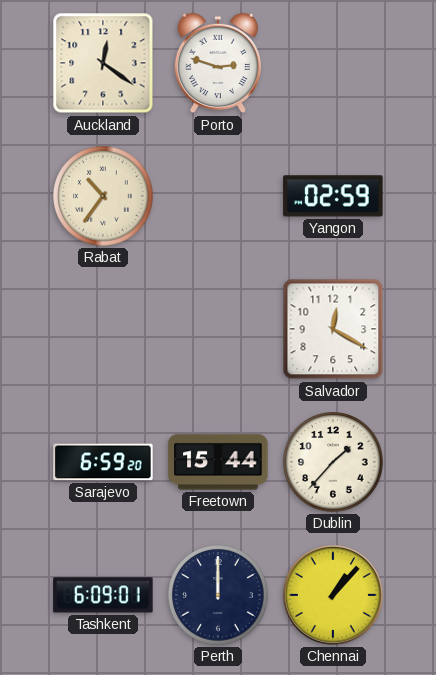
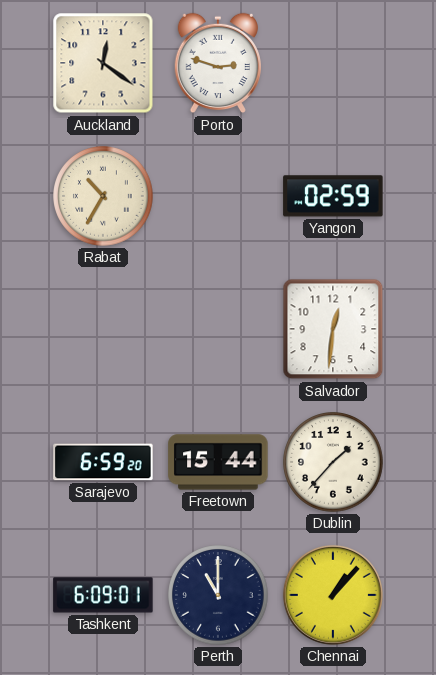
Rabat: 10:36 -> 10:35 (103, 196)
Salvador: 12:20 -> 12:31 (333, 329)
Perth: 12:00 -> 11:00 (218, 595)
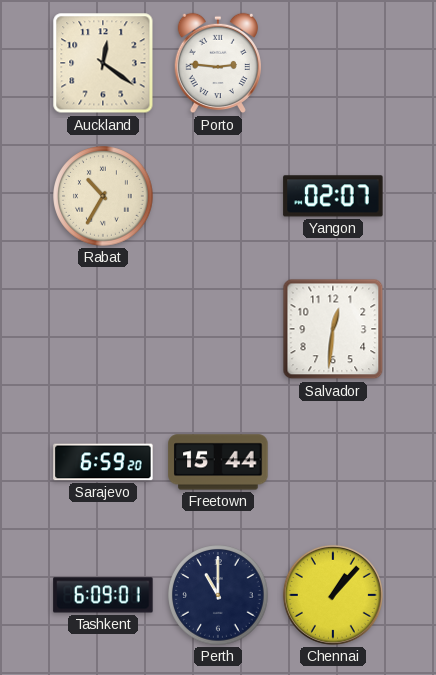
Porto: 2:48 -> 2:46 (218, 63)
Yangon: 02:59 -> 02:07 (333, 196)
Dublin: 1:37 -> none (333, 462)
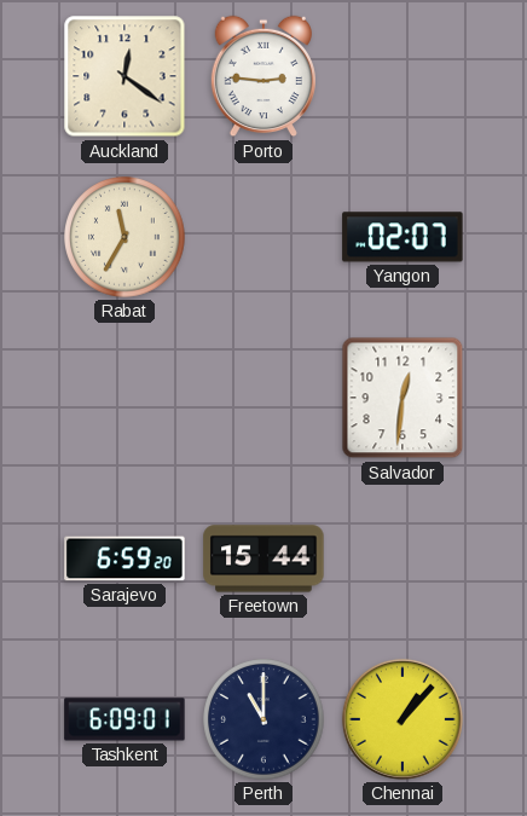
Rabat: 10:35 -> 11:35 (124, 237)
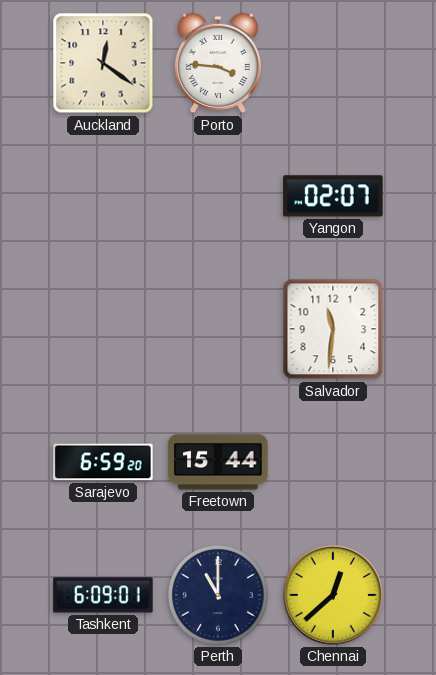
Porto: 2:46 -> 3:46 (218, 63)
Rabat: 11:35 -> none (124, 237)
Salvador: 12:31 -> 11:31 (333, 329)
Chennai: 1:07 -> 12:38 (333, 595)
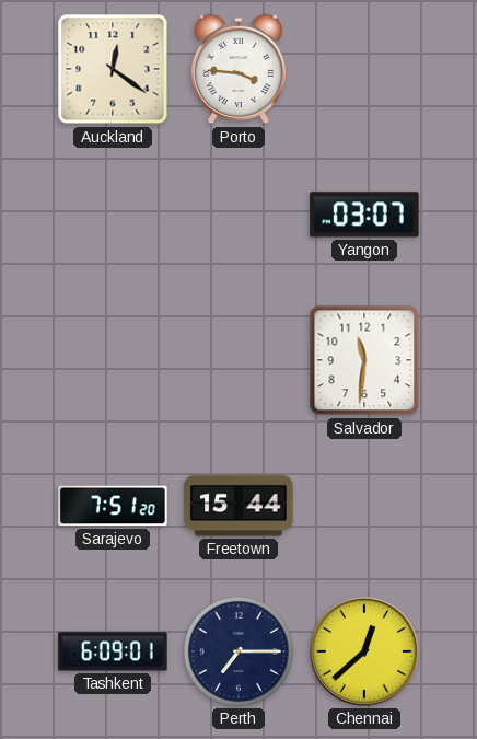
Yangon: 02:07 -> 03:07 (364, 215)
Sarajevo: 6:59 -> 7:51 (113, 506)
Perth: 11:00 -> 7:15 (238, 651)
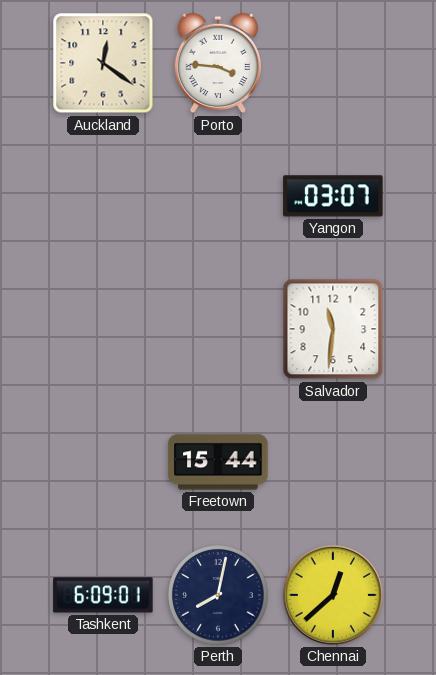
Sarajevo: 7:51 -> none (113, 506)
Perth: 7:15 -> 8:02 (218, 595)
